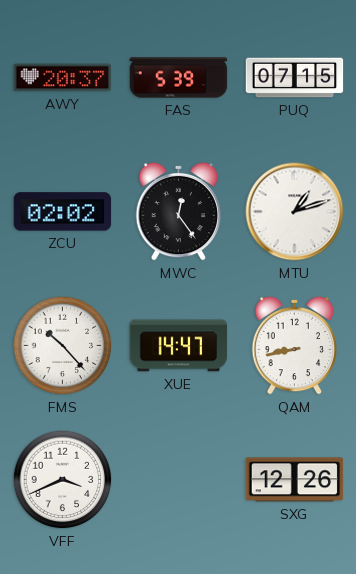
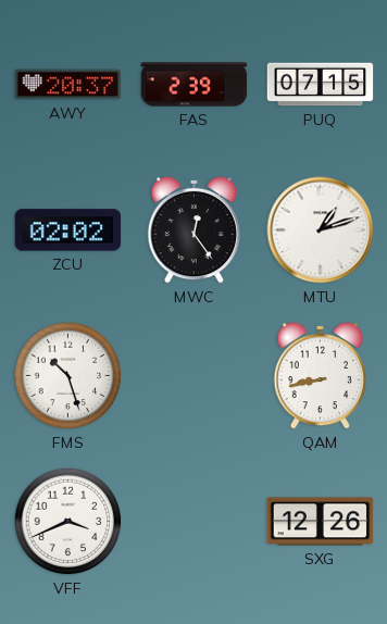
FAS: 5:39 -> 2:39 (195, 85)
FMS: 10:23 -> 10:27 (68, 376)
XUE: 14:47 -> none (179, 346)
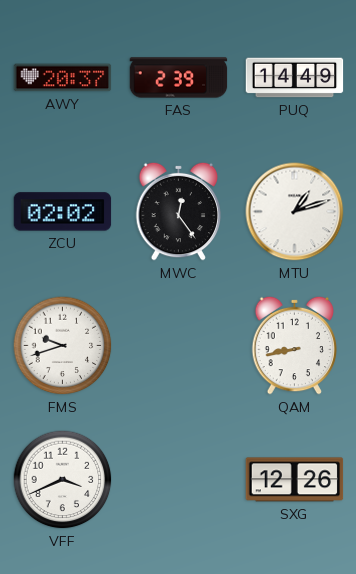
PUQ: 07:15 -> 14:49 (295, 78)
FMS: 10:27 -> 9:42 (63, 346)
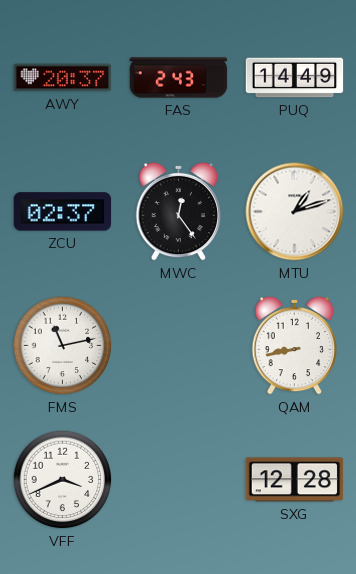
FAS: 2:39 -> 2:43 (179, 78)
ZCU: 02:02 -> 02:37 (63, 212)
FMS: 9:42 -> 11:13 (63, 346)
SXG: 12:26 -> 12:28 (295, 480)
